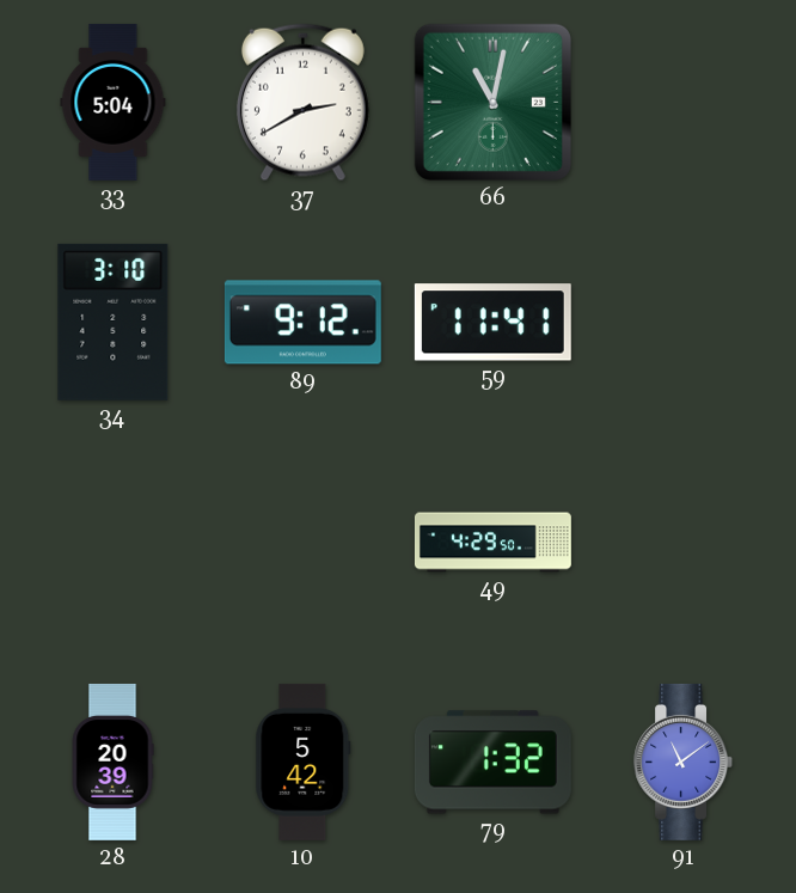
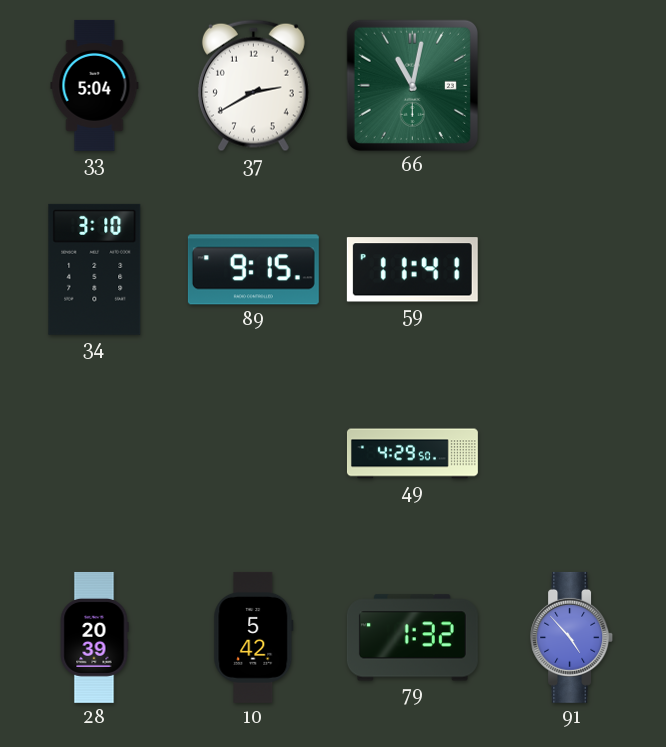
89: 9:12 -> 9:15 (253, 270)
91: 11:09 -> 4:53 (572, 637)
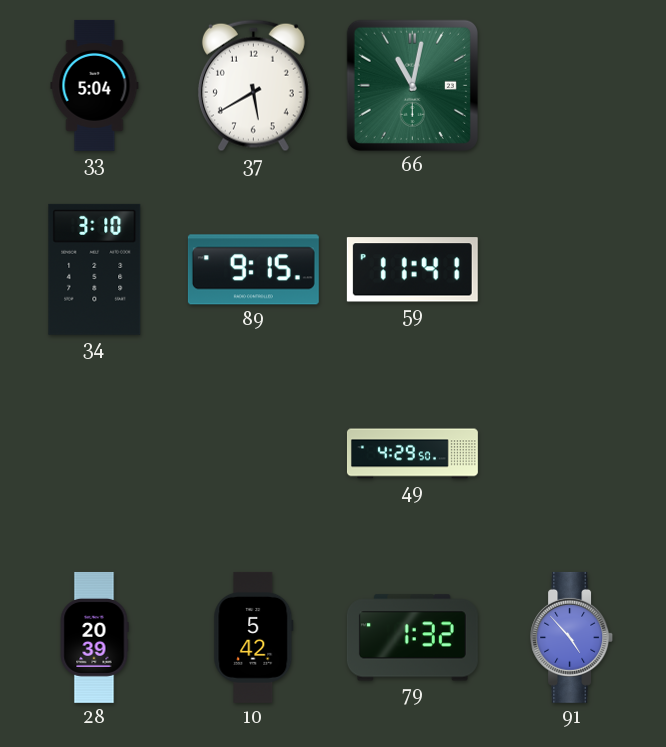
37: 2:40 -> 5:40 (253, 86)
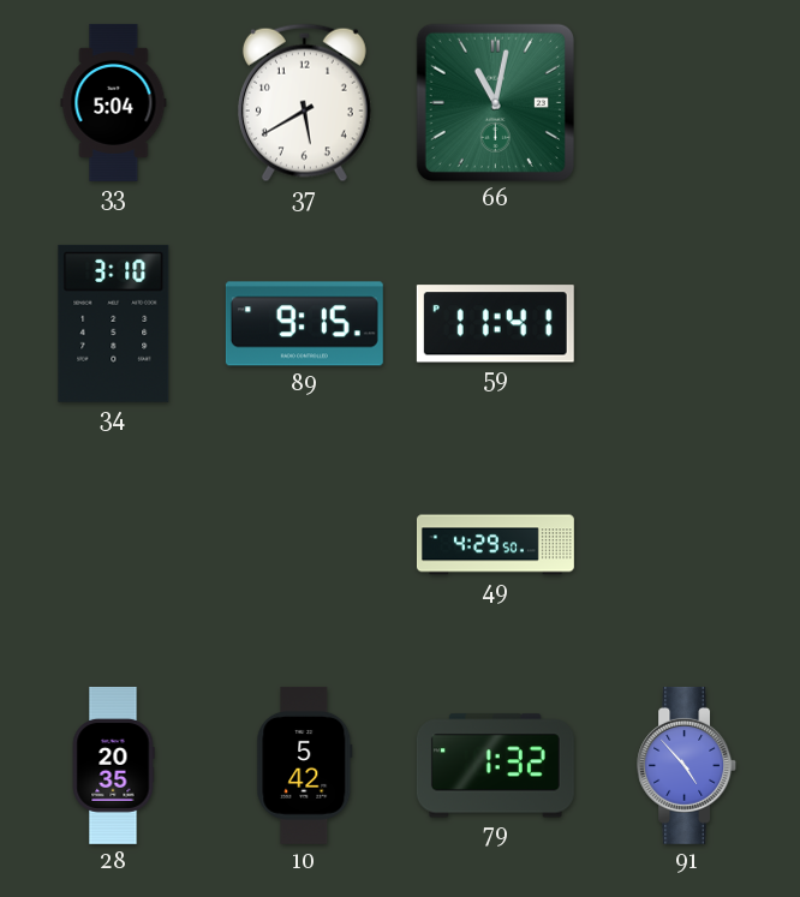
28: 20:39 -> 20:35 (113, 765)
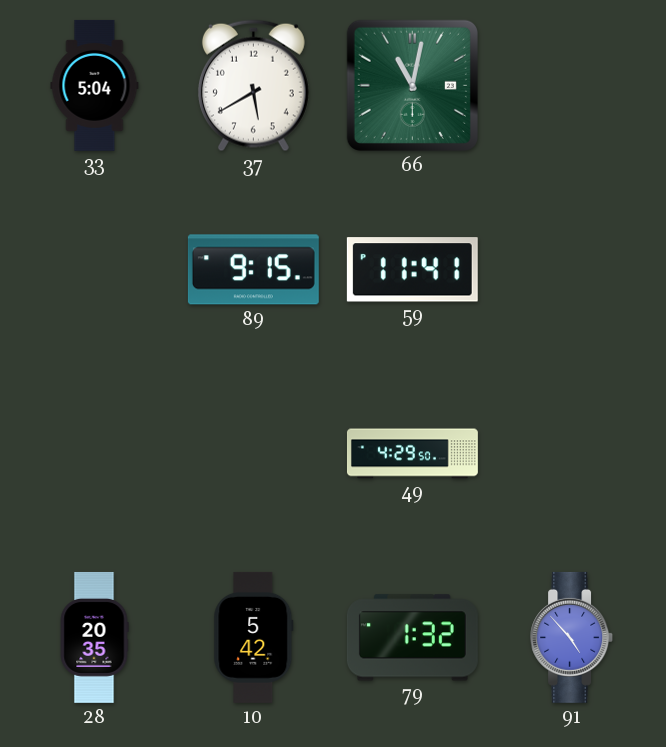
34: 3:10 -> none (114, 323)
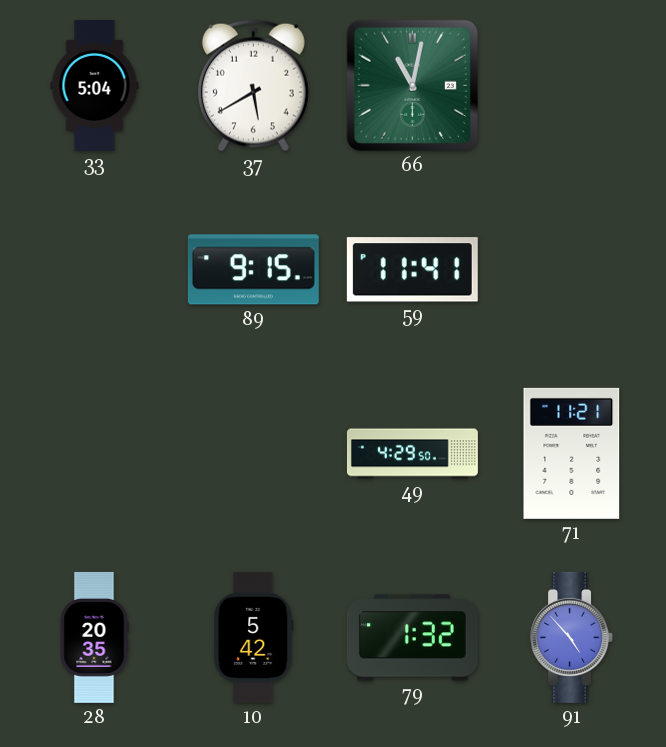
71: none -> 11:21 (572, 453)
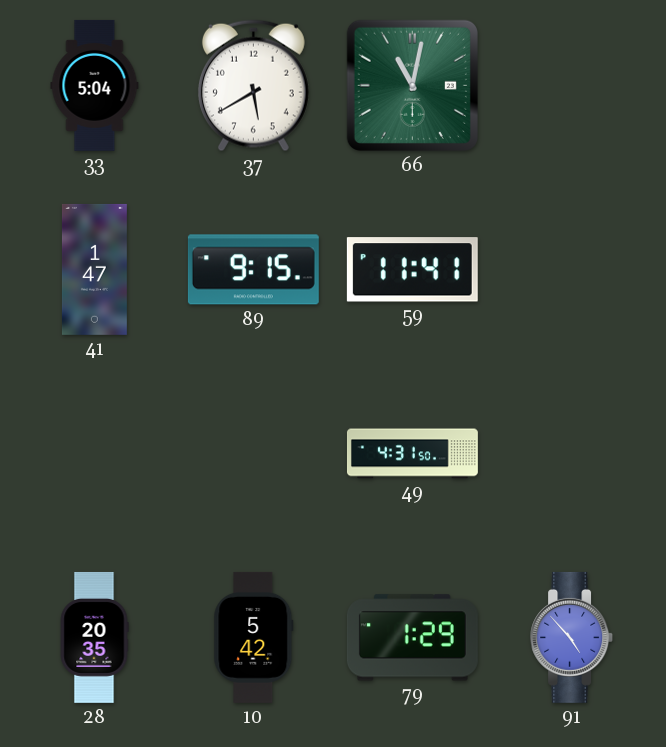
41: none -> 1:47 (94, 269)
49: 4:29 -> 4:31 (412, 454)
71: 11:21 -> none (572, 453)
79: 1:32 -> 1:29 (412, 638)
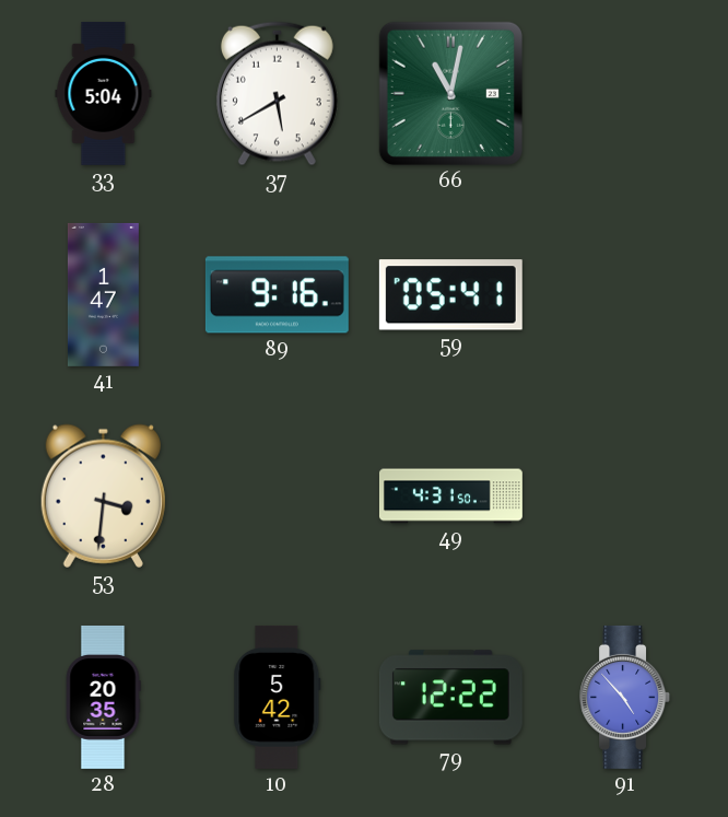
89: 9:15 -> 9:16 (277, 295)
59: 11:41 -> 05:41 (450, 295)
53: none -> 3:31 (103, 495)
79: 1:29 -> 12:22 (450, 698)
